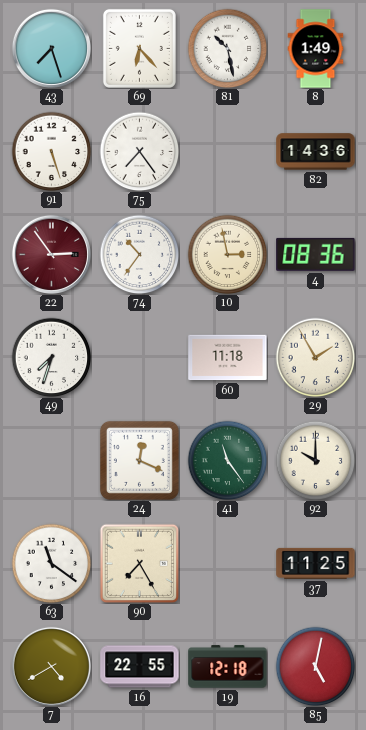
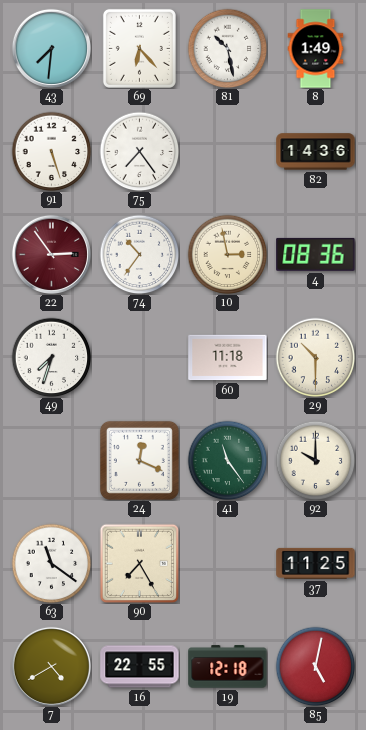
43: 7:27 -> 7:31 (51, 48)
29: 1:55 -> 10:30 (315, 357)
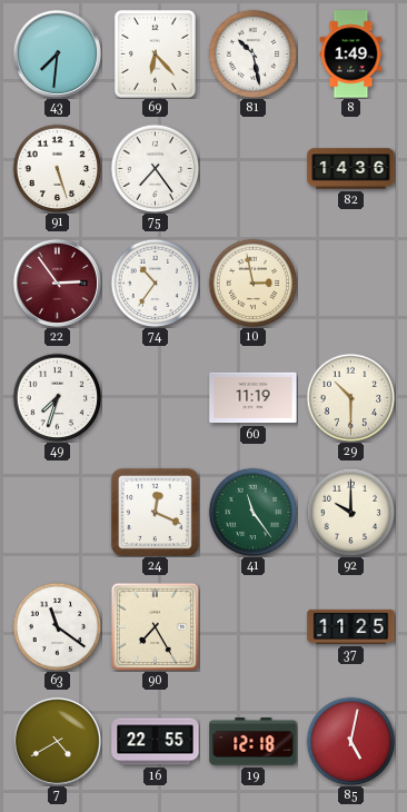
4: 08:36 -> none (316, 254)
60: 11:18 -> 11:19 (254, 398)
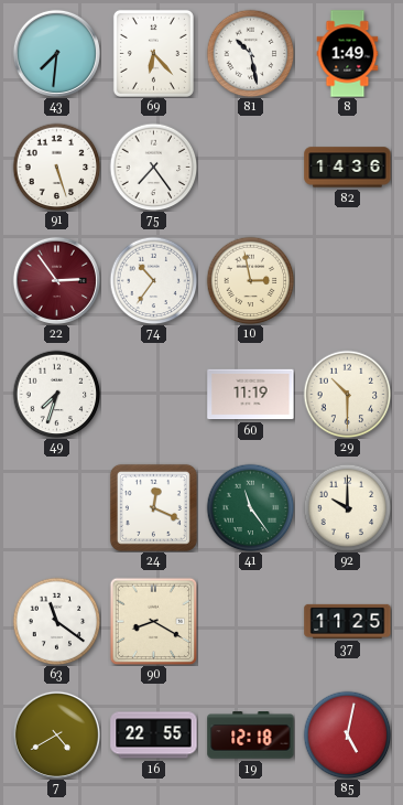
90: 7:25 -> 8:20 (153, 621)
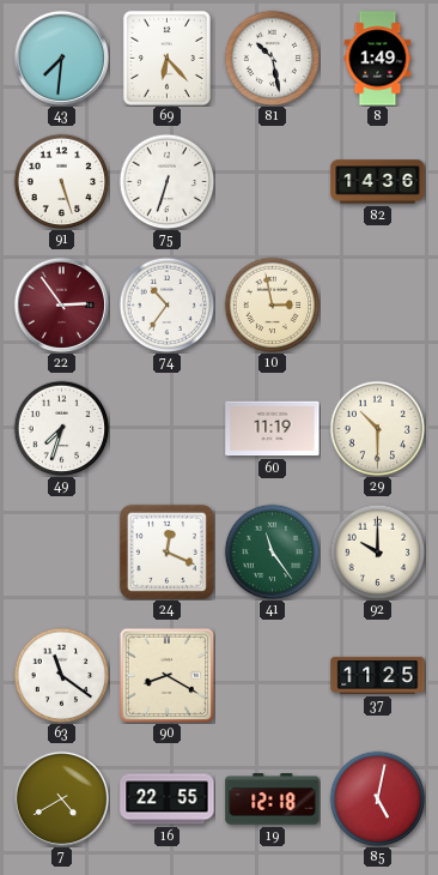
75: 7:24 -> 6:33 (166, 181)
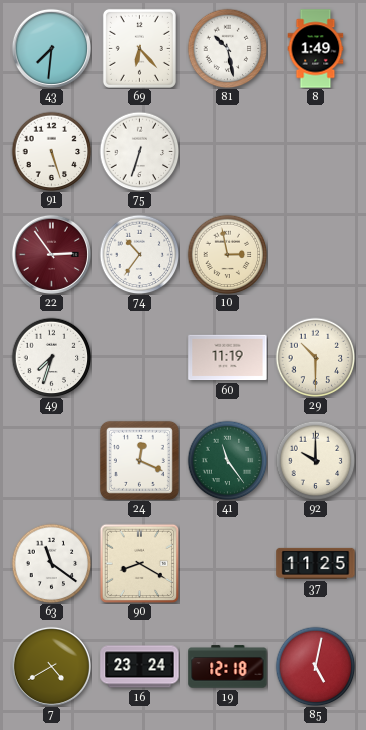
82: 14:36 -> none (378, 182)
16: 22:55 -> 23:24 (140, 667)
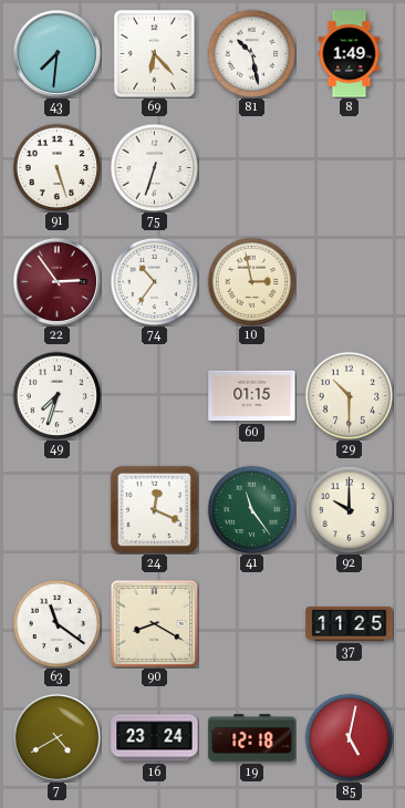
60: 11:19 -> 01:15 (252, 396)
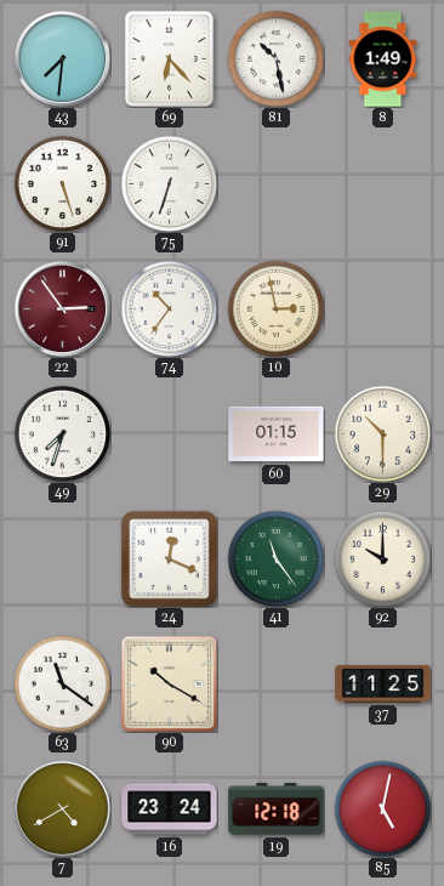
90: 8:20 -> 10:20 (169, 683)
